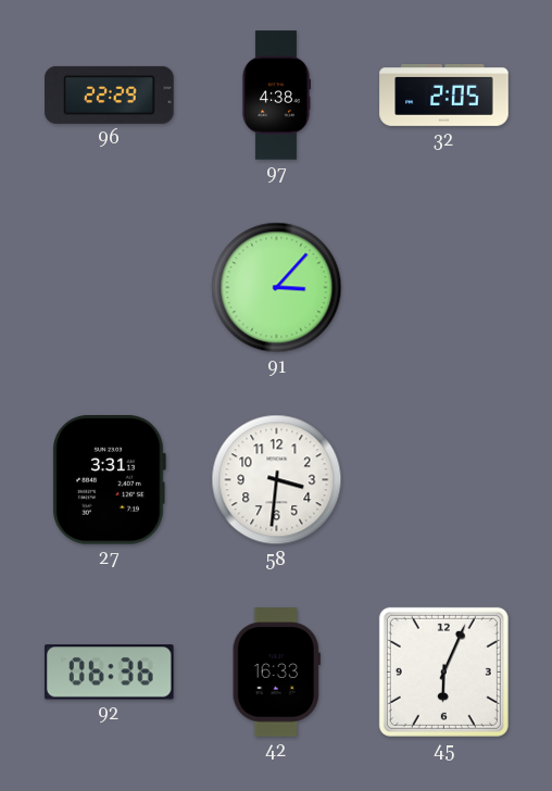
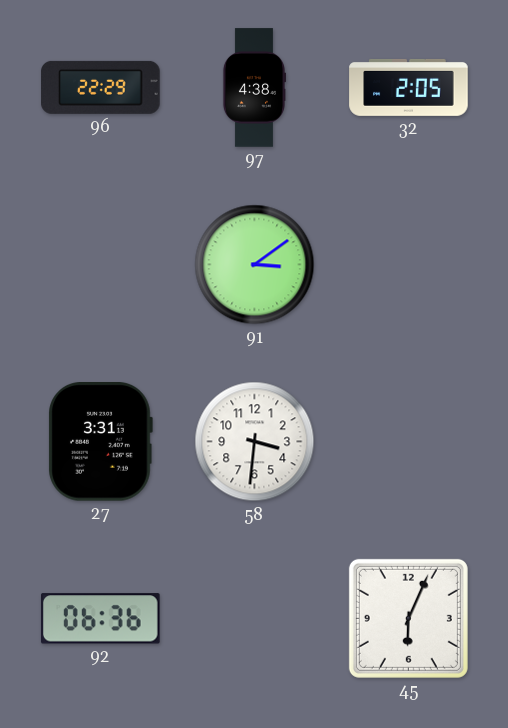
91: 3:07 -> 3:09 (255, 265)
42: 16:33 -> none (276, 673)
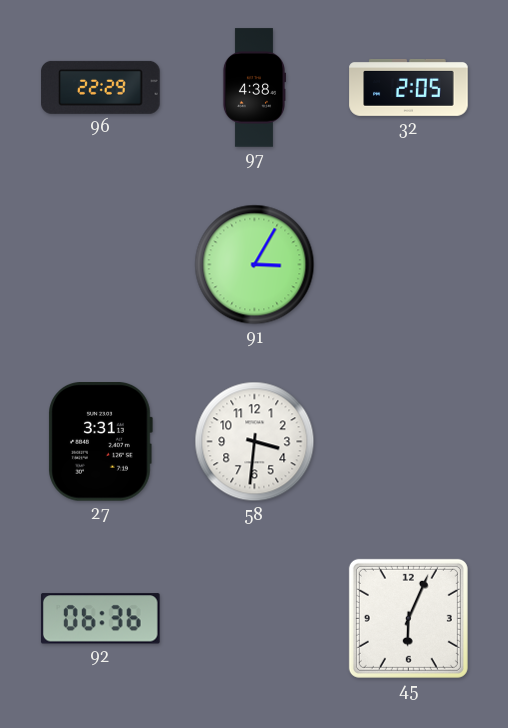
91: 3:09 -> 3:05 (255, 265)
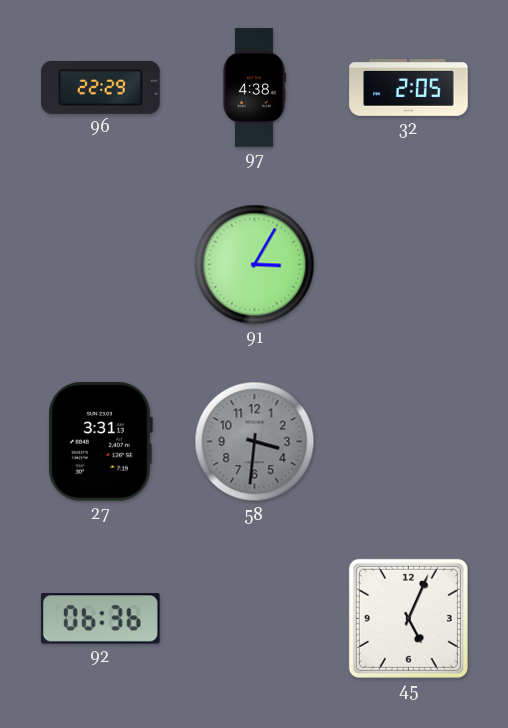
58 dial: white -> grey (255, 442)
45: 6:04 -> 5:04 (408, 618)
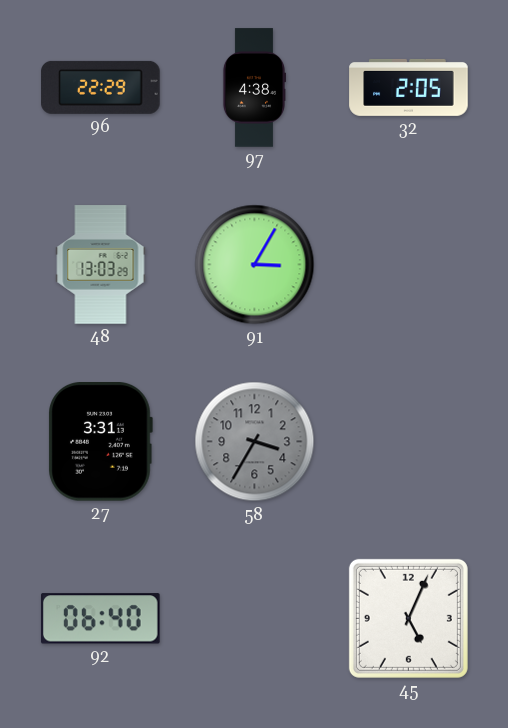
48: none -> 13:03 (101, 265)
58: 3:31 -> 3:35 (255, 442)
92: 06:36 -> 06:40 (100, 619)
